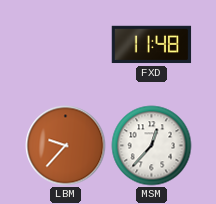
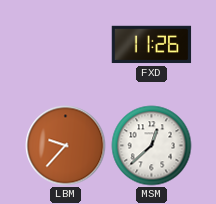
FXD: 11:48 -> 11:26 (152, 45)
MSM: 12:37 -> 12:38 (152, 146)
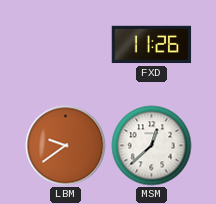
LBM: 9:37 -> 9:39 (66, 146)
